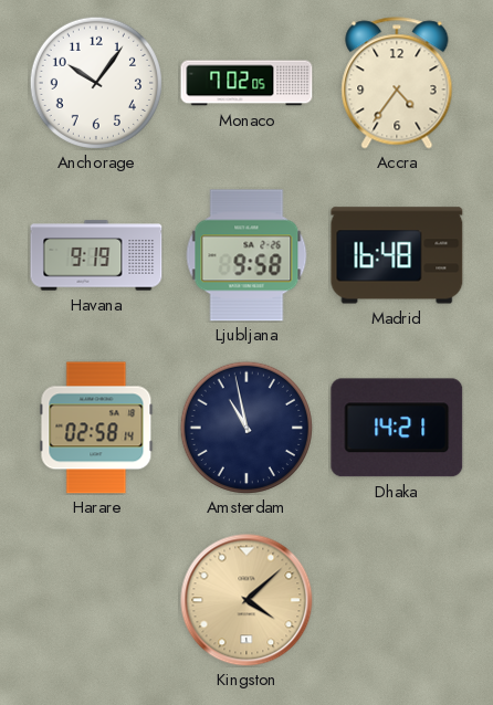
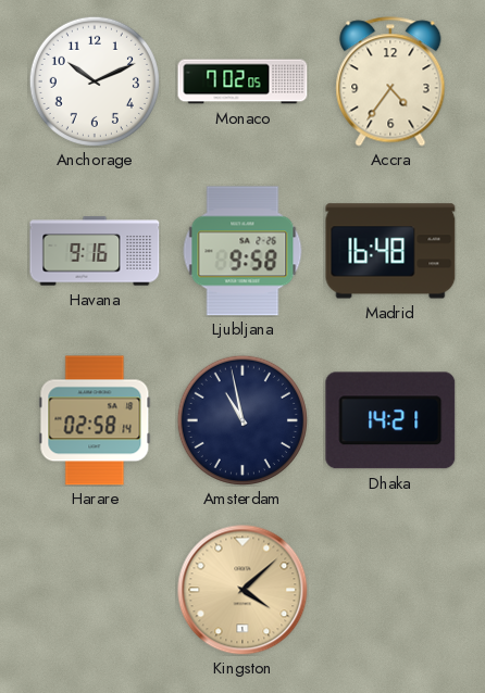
Anchorage: 10:06 -> 10:11 (95, 81)
Havana: 9:19 -> 9:16 (95, 251)
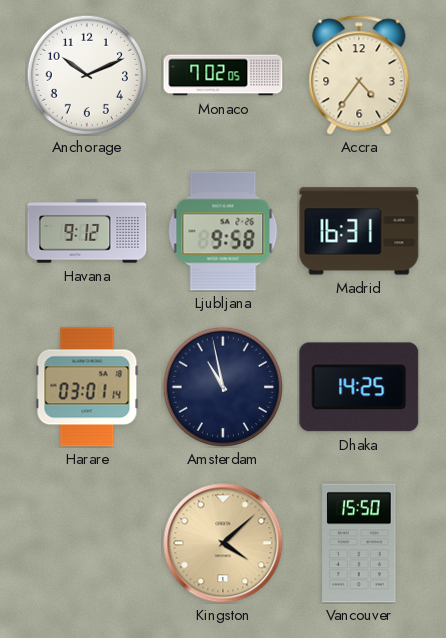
Havana: 9:16 -> 9:12 (87, 231)
Madrid: 16:48 -> 16:31 (359, 231)
Harare: 02:58 -> 03:01 (87, 387)
Dhaka: 14:21 -> 14:25 (359, 387)
Vancouver: none -> 15:50 (359, 543)
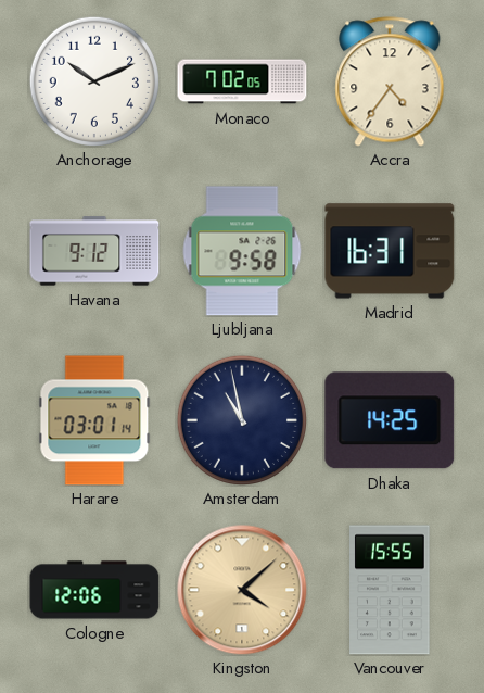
Cologne: none -> 12:06 (94, 590)
Vancouver: 15:50 -> 15:55 (390, 590)
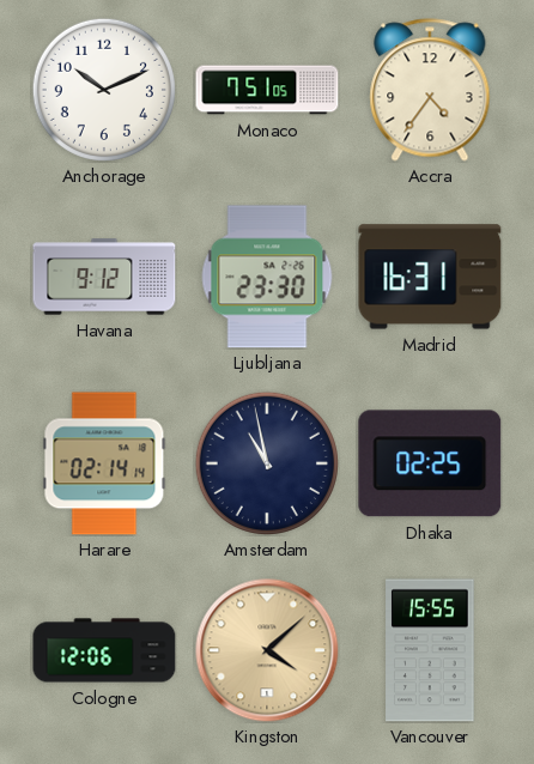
Monaco: 7:02 -> 7:51 (267, 90)
Ljubljana: 9:58 -> 23:30 (267, 277)
Harare: 03:01 -> 02:14 (104, 463)
Dhaka: 14:25 -> 02:25 (430, 463)
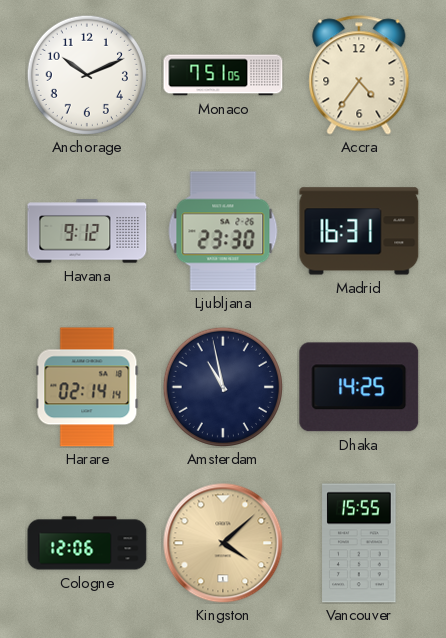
Dhaka: 02:25 -> 14:25 (359, 387)
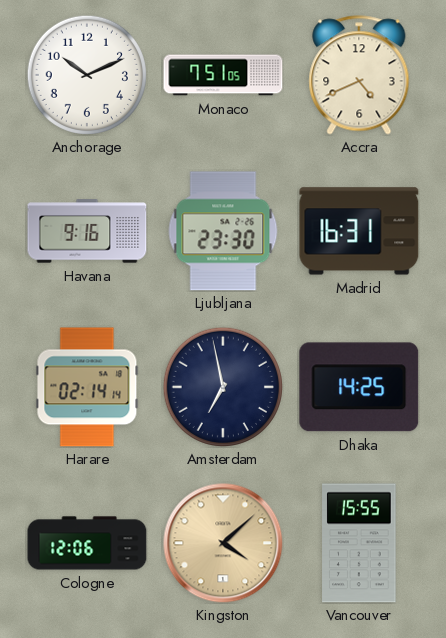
Accra: 4:36 -> 4:41 (359, 75)
Havana: 9:12 -> 9:16 (87, 231)
Amsterdam: 10:58 -> 6:58 (223, 387)
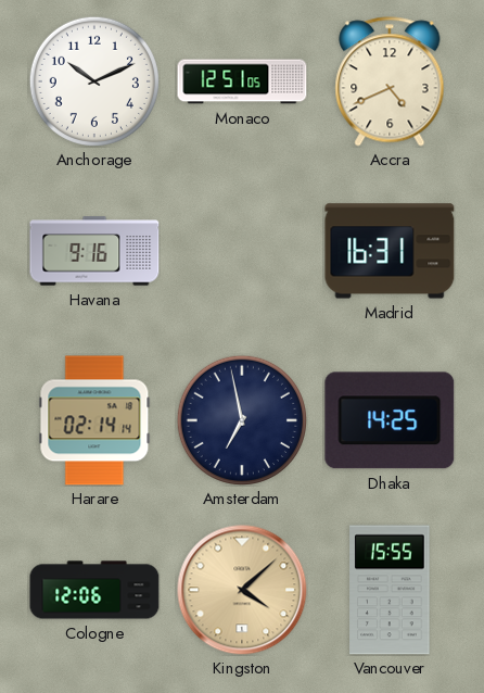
Monaco: 7:51 -> 12:51 (242, 81)
Ljubljana: 23:30 -> none (223, 231)
